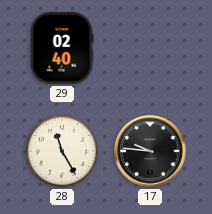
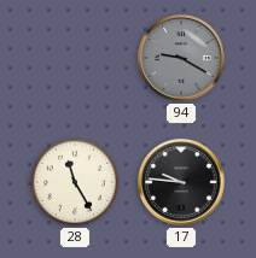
29: 02:40 -> none (62, 48)
94: none -> 9:20 (181, 58)
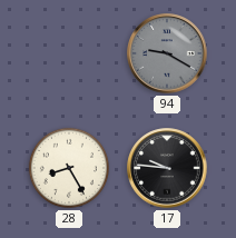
28: 11:25 -> 8:25 (69, 168)
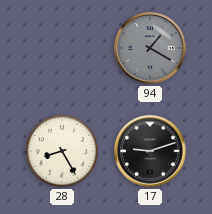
94: 9:20 -> 1:20 (150, 48)
17: 9:46 -> 9:12 (150, 151)
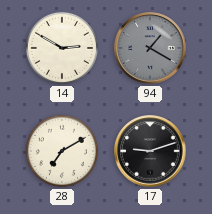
14: none -> 2:50 (62, 48)
28: 8:25 -> 7:10 (62, 151)
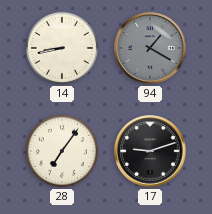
14: 2:50 -> 8:43 (62, 48)
28: 7:10 -> 7:06 (62, 151)
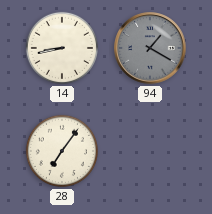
17: 9:12 -> none (150, 151)
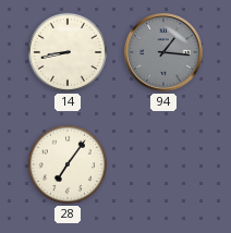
94: 1:20 -> 1:16 (163, 52)
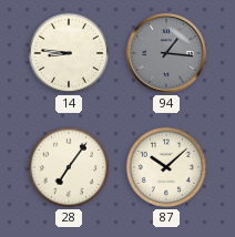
14: 8:43 -> 8:46 (69, 53)
87: none -> 10:08 (166, 167)
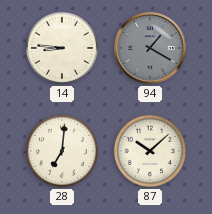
94: 1:16 -> 1:20 (150, 48)
28: 7:06 -> 7:01 (62, 151)
